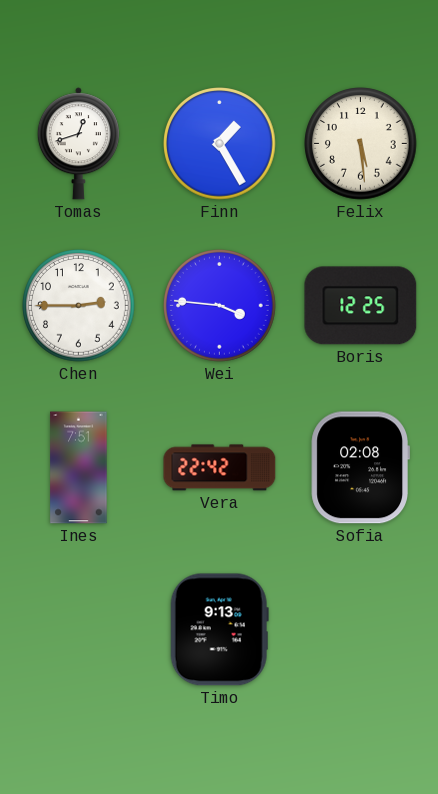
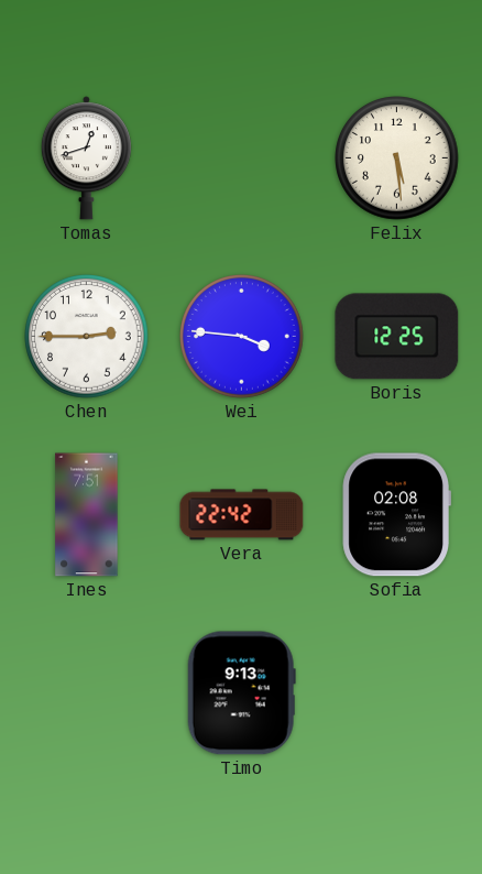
Finn: 1:25 -> none (220, 144)
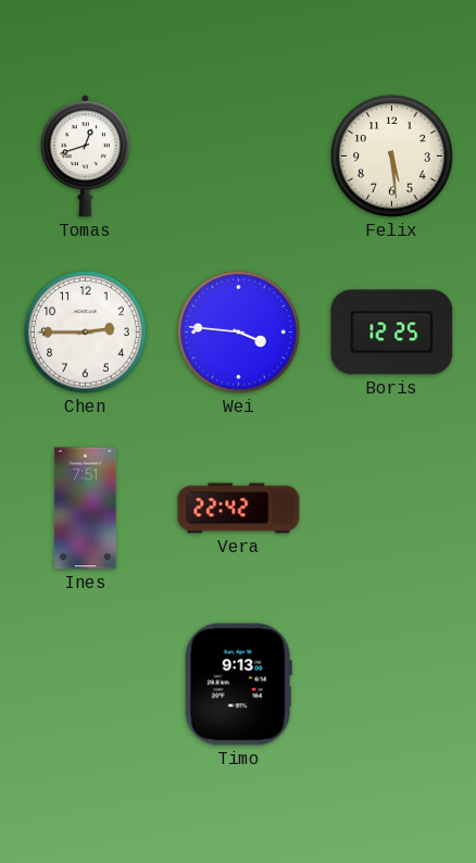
Sofia: 02:08 -> none (396, 515)
